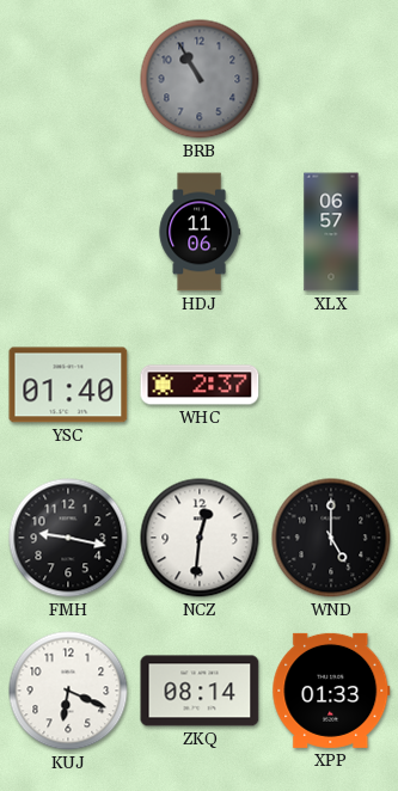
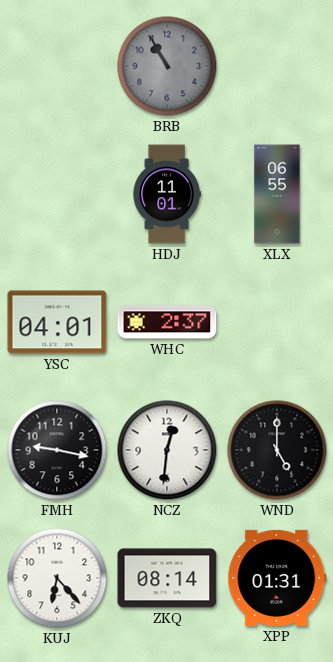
HDJ: 11:06 -> 11:01 (167, 194)
XLX: 06:57 -> 06:55 (277, 194)
YSC: 01:40 -> 04:01 (57, 322)
KUJ: 6:19 -> 6:23 (57, 578)
XPP: 01:33 -> 01:31 (277, 578)
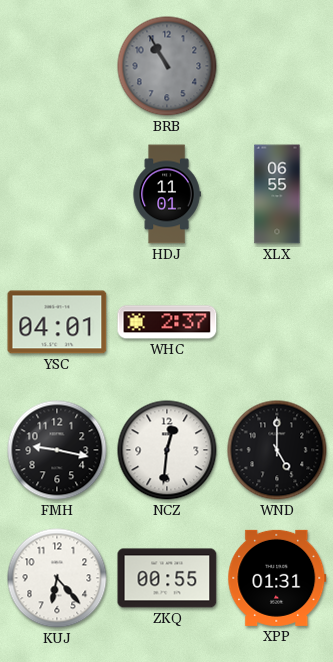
ZKQ: 08:14 -> 00:55 (167, 578)
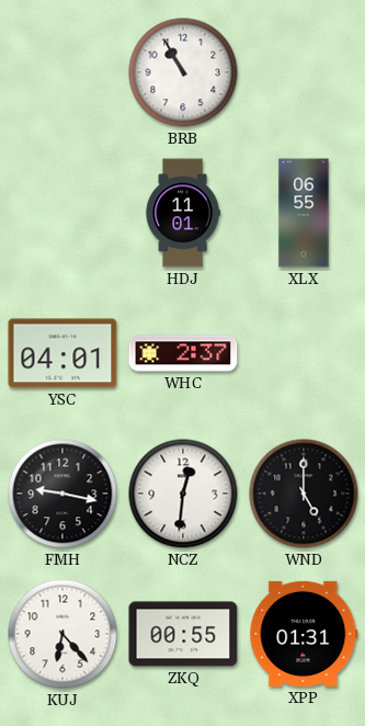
BRB dial: grey -> white (183, 72)
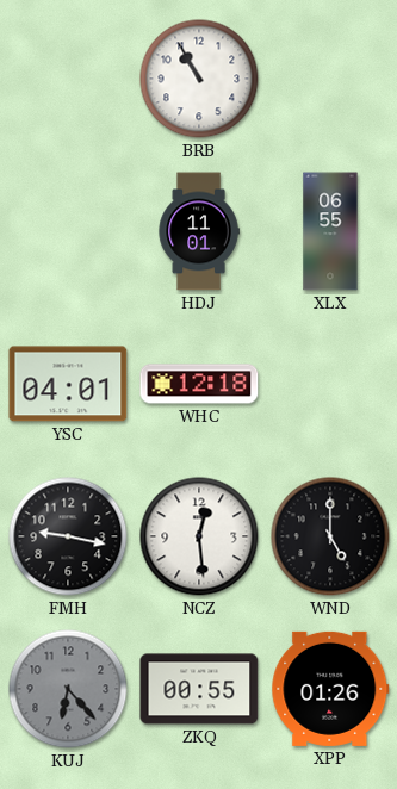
WHC: 2:37 -> 12:18 (199, 384)
NCZ: 12:31 -> 12:29 (199, 536)
KUJ dial: white -> grey (68, 689)
XPP: 01:31 -> 01:26 (330, 689)
